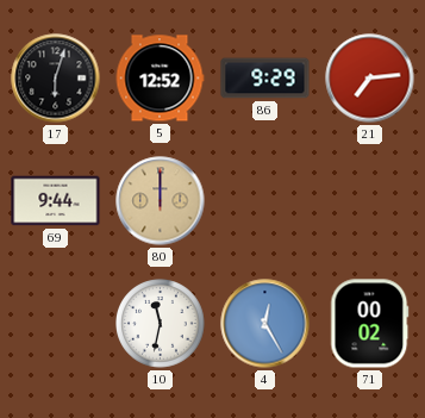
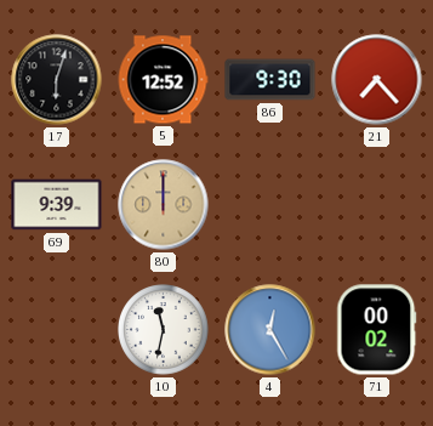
86: 9:29 -> 9:30 (270, 80)
21: 7:14 -> 7:23 (377, 80)
69: 9:44 -> 9:39 (57, 205)
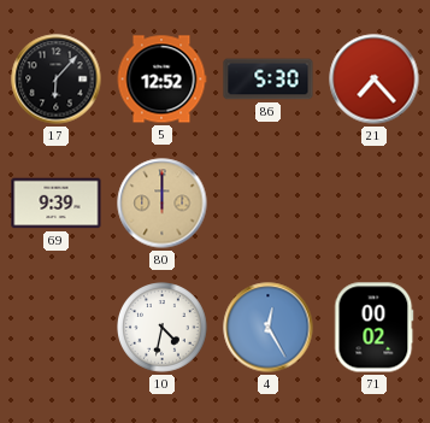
17: 6:03 -> 6:07 (57, 80)
86: 9:30 -> 5:30 (269, 80)
10: 11:32 -> 4:32 (163, 328)
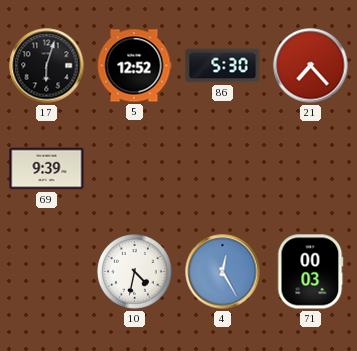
17: 6:07 -> 6:03 (47, 66)
80: 12:00 -> none (163, 204)
71: 00:02 -> 00:03 (311, 272)
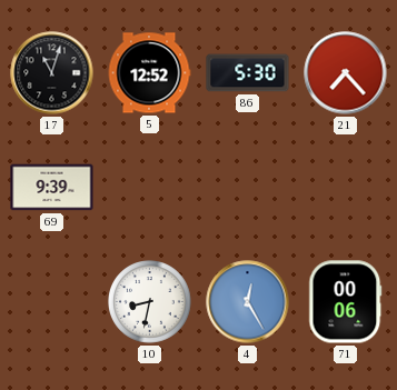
17: 6:03 -> 11:03 (52, 73)
10: 4:32 -> 8:32 (150, 302)
71: 00:03 -> 00:06 (346, 302)
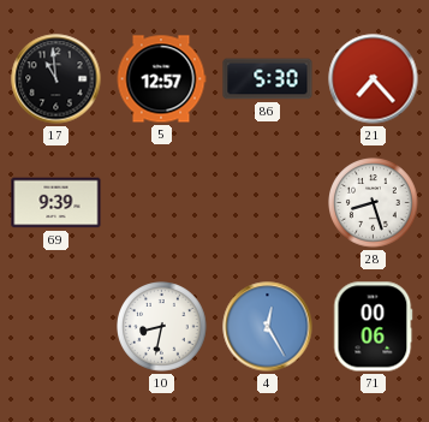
17: 11:03 -> 10:59 (56, 79)
5: 12:52 -> 12:57 (161, 79)
28: none -> 8:27 (374, 203)
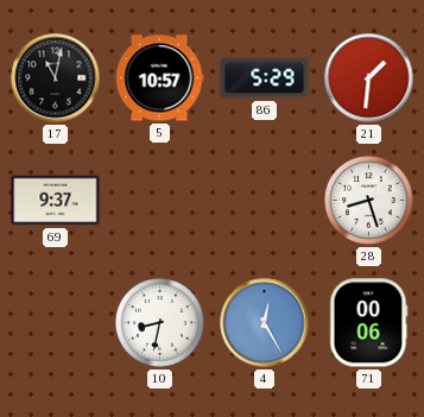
17: 10:59 -> 11:02 (56, 78)
5: 12:57 -> 10:57 (159, 78)
86: 5:30 -> 5:29 (265, 78)
21: 7:23 -> 1:31 (369, 78)
69: 9:39 -> 9:37 (56, 201)
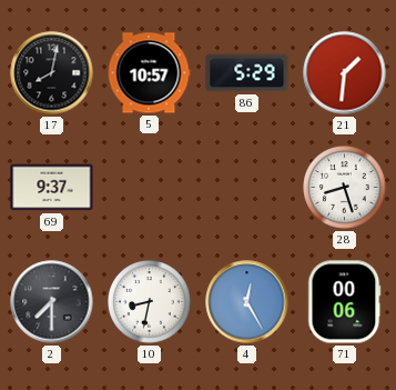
17: 11:02 -> 8:02 (52, 73)
2: none -> 7:30 (52, 302)
